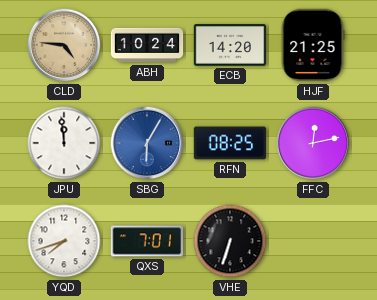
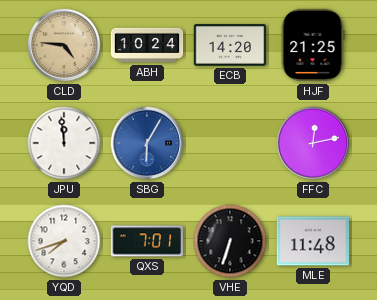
RFN: 08:25 -> none (230, 143)
MLE: none -> 11:48 (313, 241)
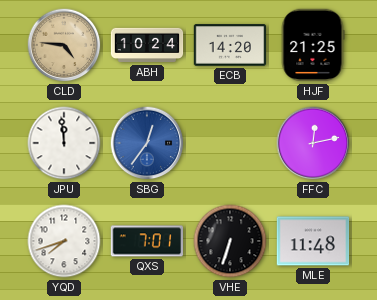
SBG: 6:05 -> 12:36 (147, 143)
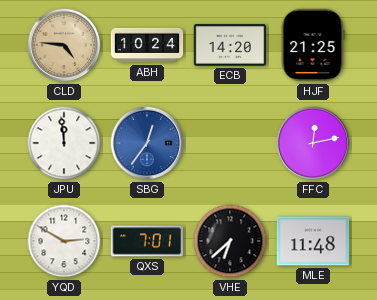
YQD: 7:42 -> 2:50 (64, 241)
VHE: 6:33 -> 6:38 (230, 241)
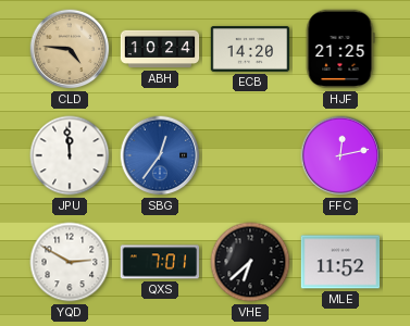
MLE: 11:48 -> 11:52 (340, 262)
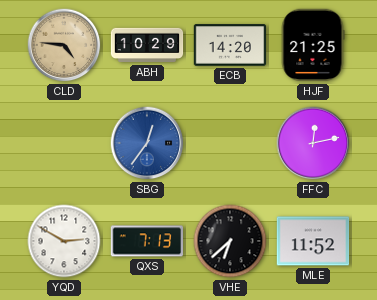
ABH: 10:24 -> 10:29 (147, 45)
JPU: 11:59 -> none (70, 155)
QXS: 7:01 -> 7:13 (147, 241)
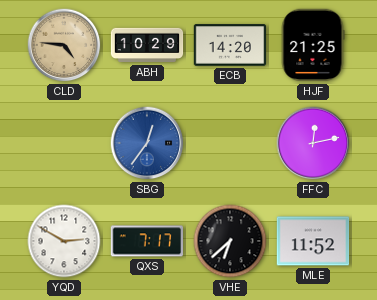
QXS: 7:13 -> 7:17 (147, 241)
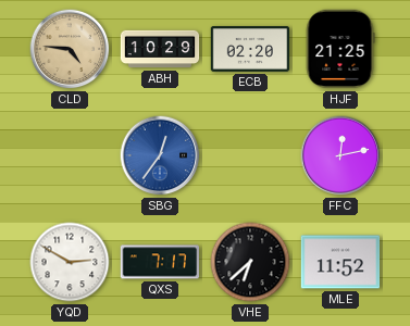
ECB: 14:20 -> 02:20 (250, 49)
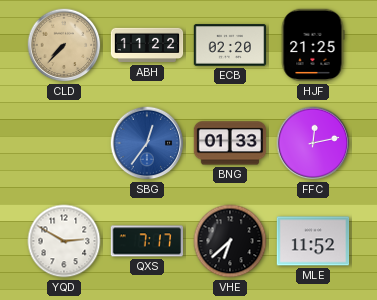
CLD: 4:46 -> 7:37 (64, 45)
ABH: 10:29 -> 11:22 (147, 45)
BNG: none -> 01:33 (230, 143)
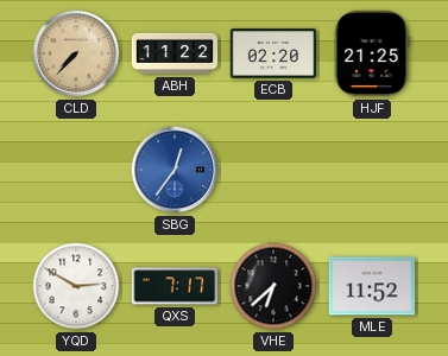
BNG: 01:33 -> none (230, 143)
FFC: 12:13 -> none (313, 143)
